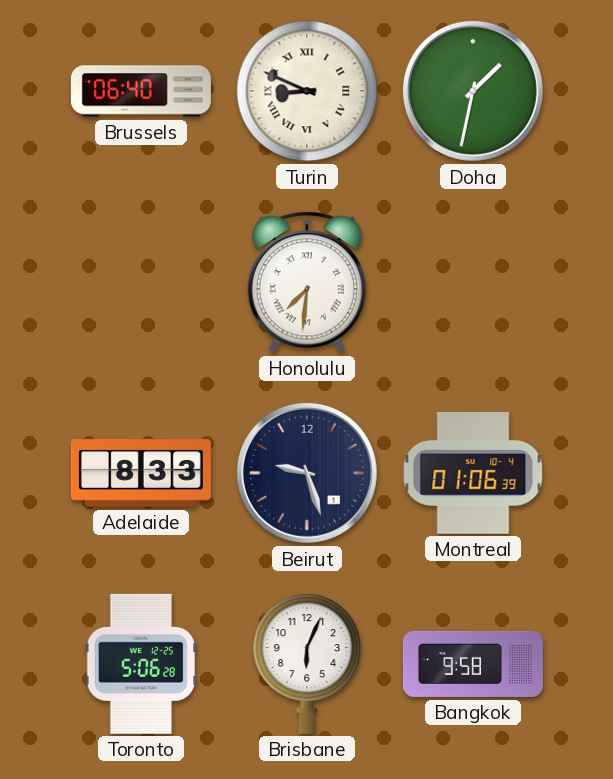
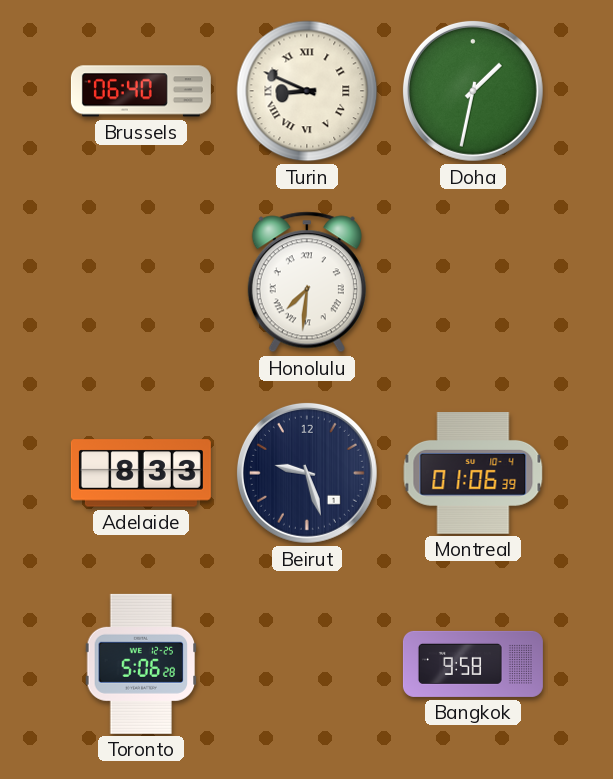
Brisbane: 6:04 -> none (307, 664)
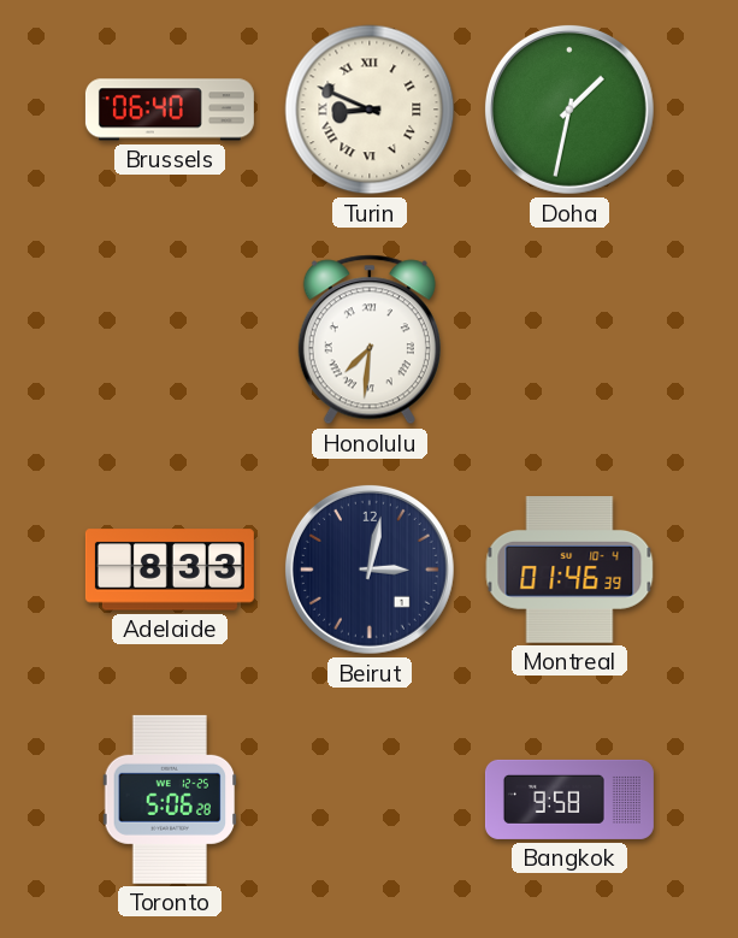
Beirut: 9:27 -> 3:02 (370, 570)
Montreal: 01:06 -> 01:46 (569, 571)
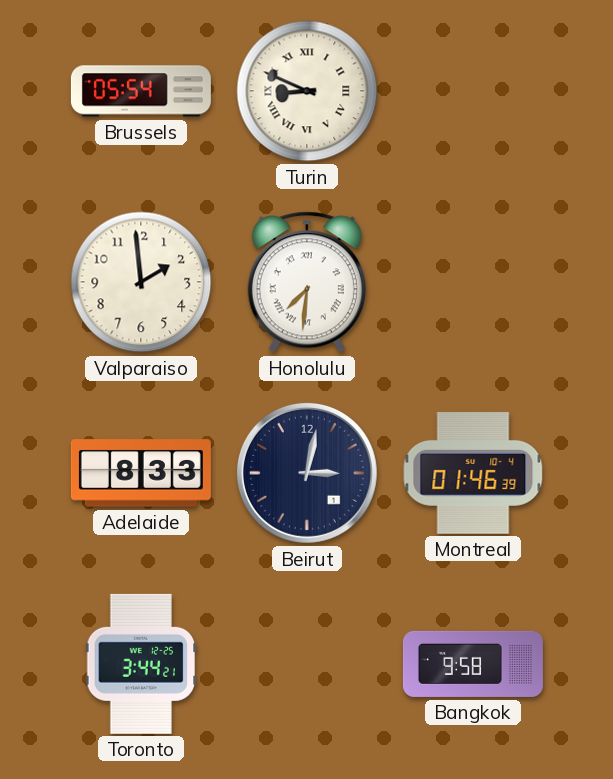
Brussels: 06:40 -> 05:54 (141, 91)
Doha: 1:32 -> none (569, 110)
Valparaiso: none -> 1:59 (141, 282)
Toronto: 5:06 -> 3:44 (141, 664)
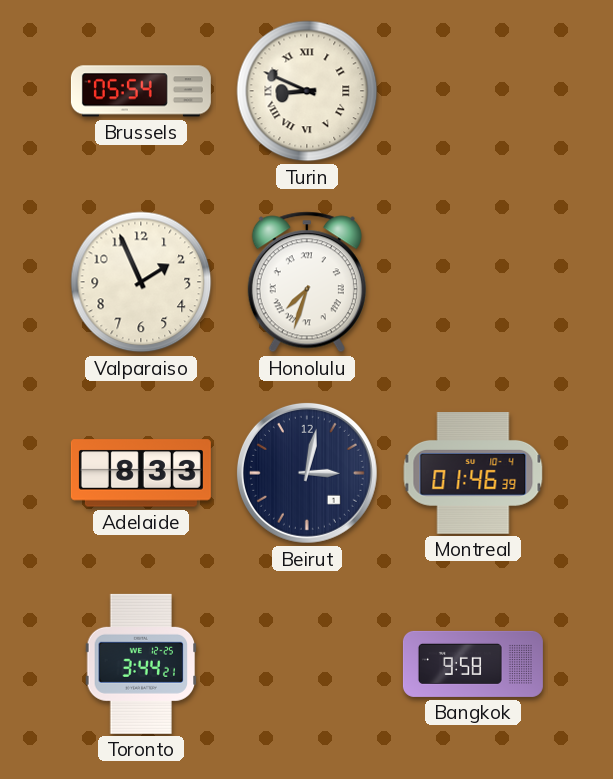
Valparaiso: 1:59 -> 1:56 (141, 282)
Honolulu: 7:31 -> 7:33 (307, 282)
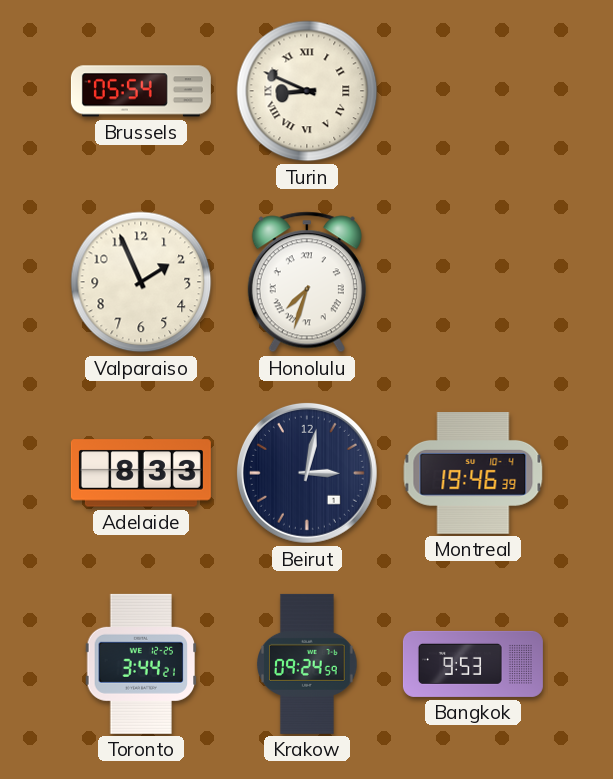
Montreal: 01:46 -> 19:46 (473, 474)
Krakow: none -> 09:24 (307, 664)
Bangkok: 9:58 -> 9:53 (473, 664)
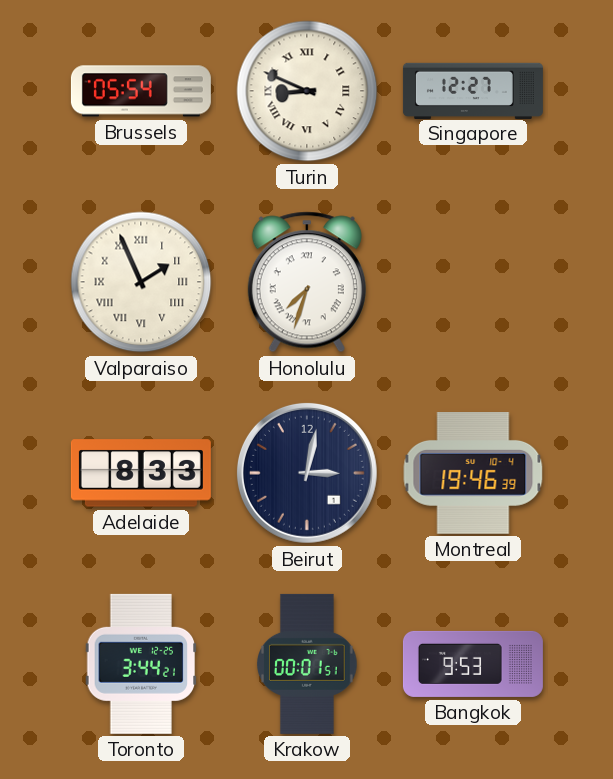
Singapore: none -> 12:27 (473, 90)
Valparaiso numerals: Arabic -> Roman (141, 282)
Krakow: 09:24 -> 00:01 (307, 664)
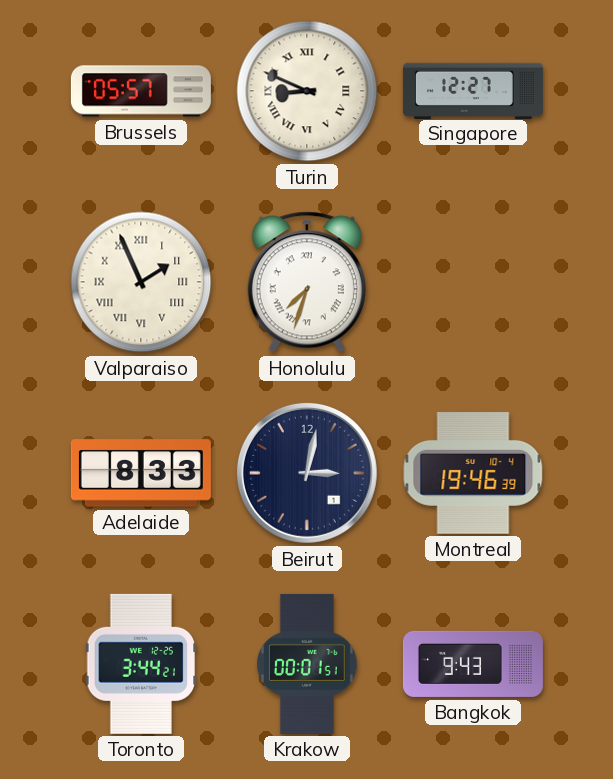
Brussels: 05:54 -> 05:57 (141, 91)
Bangkok: 9:53 -> 9:43 (473, 664)
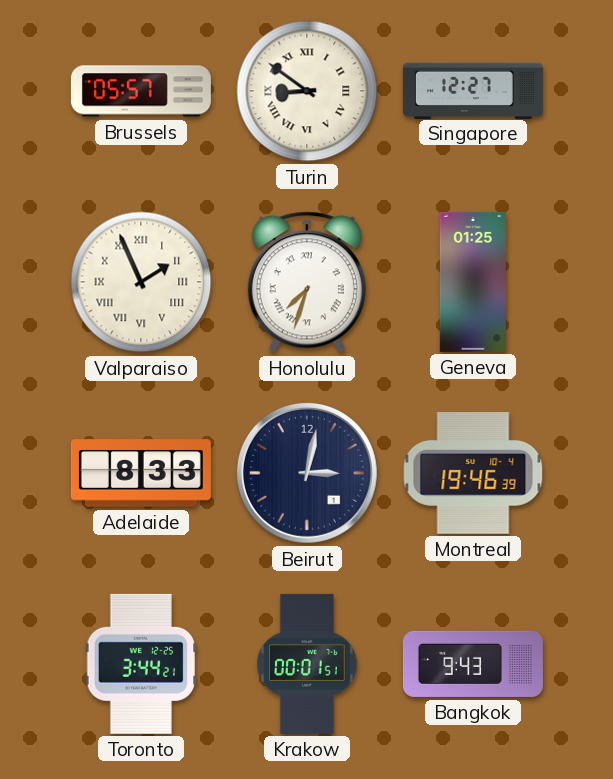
Turin: 8:49 -> 8:51 (307, 91)
Geneva: none -> 01:25 (473, 282)
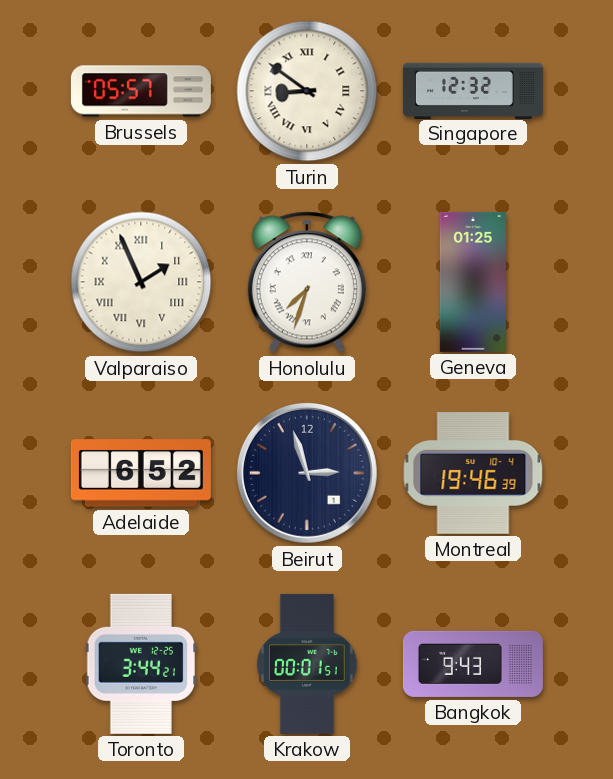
Singapore: 12:27 -> 12:32 (473, 90)
Adelaide: 8:33 -> 6:52 (141, 473)
Beirut: 3:02 -> 2:57 (307, 473)
